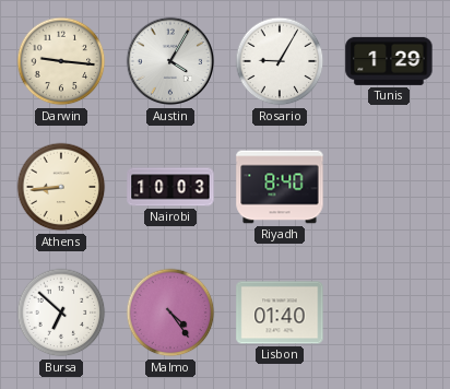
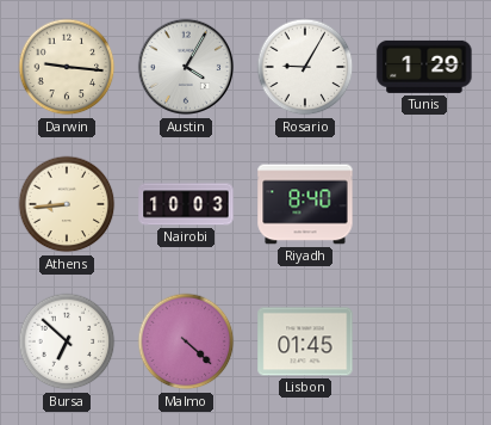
Malmo: 4:24 -> 4:22 (186, 341)
Lisbon: 01:40 -> 01:45 (305, 341)
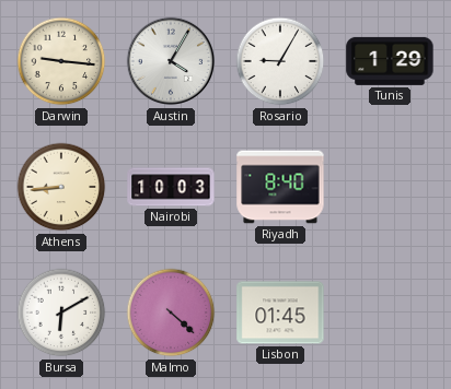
Bursa: 6:52 -> 6:10 (61, 313)
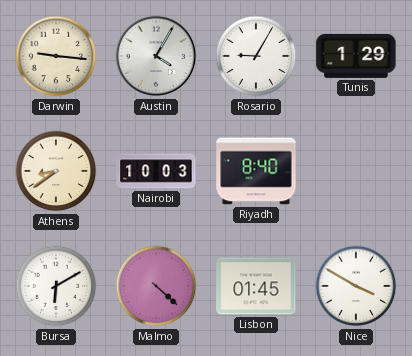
Athens: 8:44 -> 8:39 (56, 171)
Nice: none -> 3:50 (356, 286)
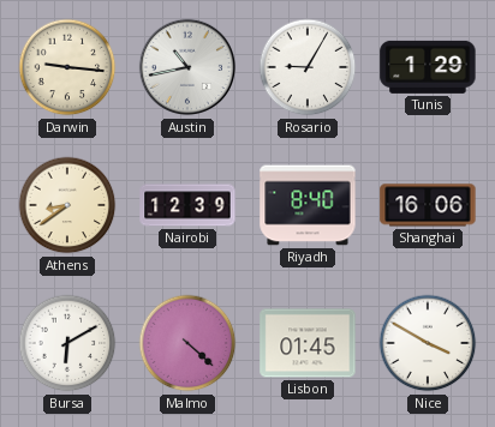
Austin: 4:05 -> 10:43 (187, 67)
Nairobi: 10:03 -> 12:39 (187, 205)
Shanghai: none -> 16:06 (428, 205)
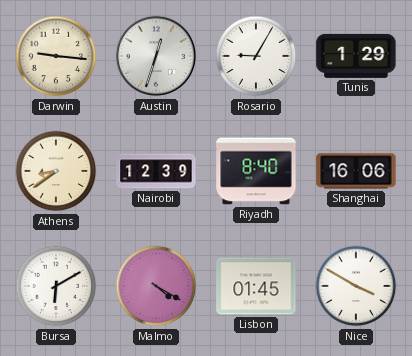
Austin: 10:43 -> 12:33 (156, 56)
Malmo: 4:22 -> 4:20 (156, 286)
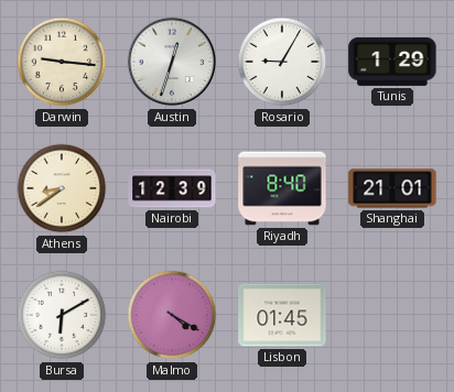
Shanghai: 16:06 -> 21:01 (392, 188)
Nice: 3:50 -> none (356, 286)
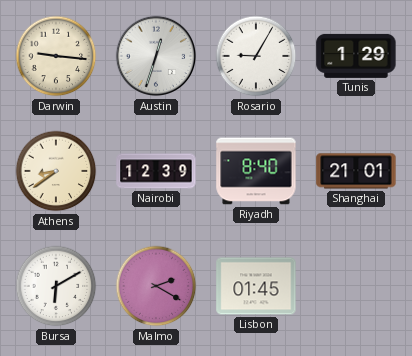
Malmo: 4:20 -> 2:20 (156, 286)
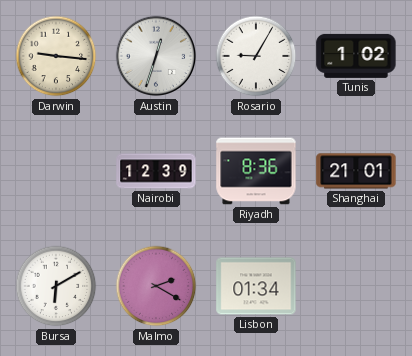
Tunis: 1:29 -> 1:02 (356, 56)
Athens: 8:39 -> none (56, 171)
Riyadh: 8:40 -> 8:36 (256, 171)
Lisbon: 01:45 -> 01:34 (256, 286)
